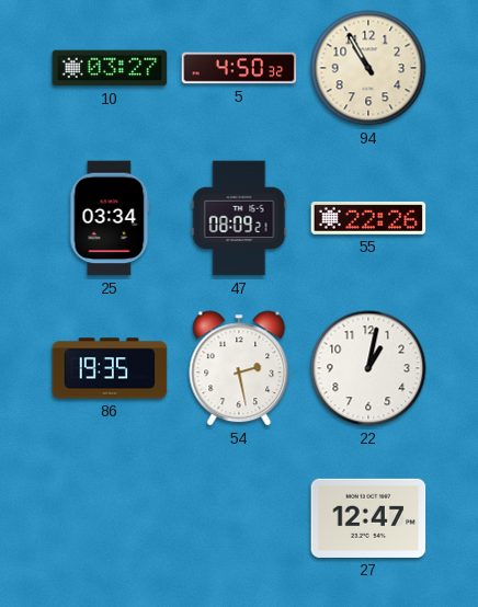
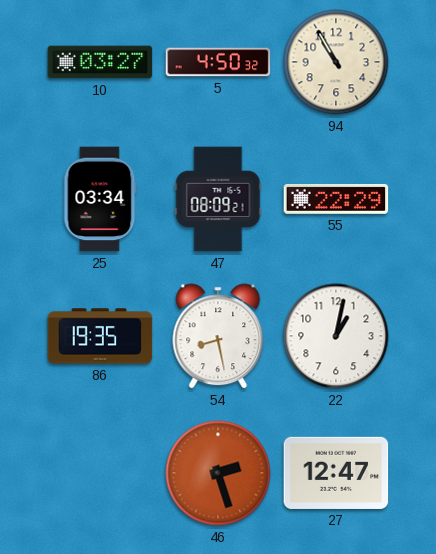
55: 22:26 -> 22:29 (336, 200)
54: 2:28 -> 8:28 (218, 336)
46: none -> 2:27 (218, 473)
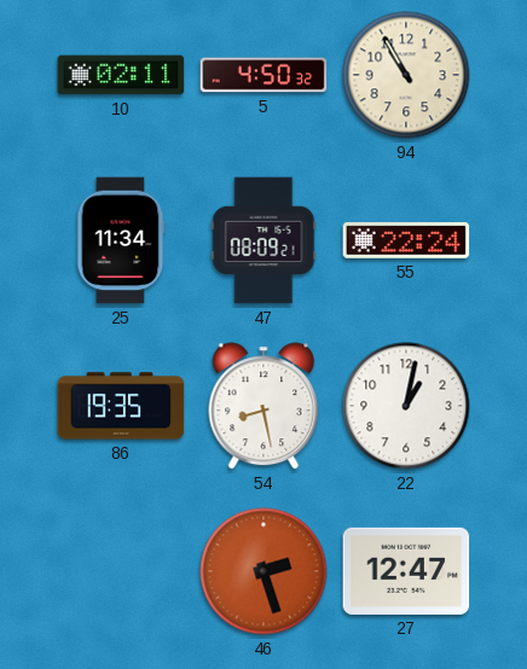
10: 03:27 -> 02:11 (121, 75)
25: 03:34 -> 11:34 (121, 240)
55: 22:29 -> 22:24 (406, 242)
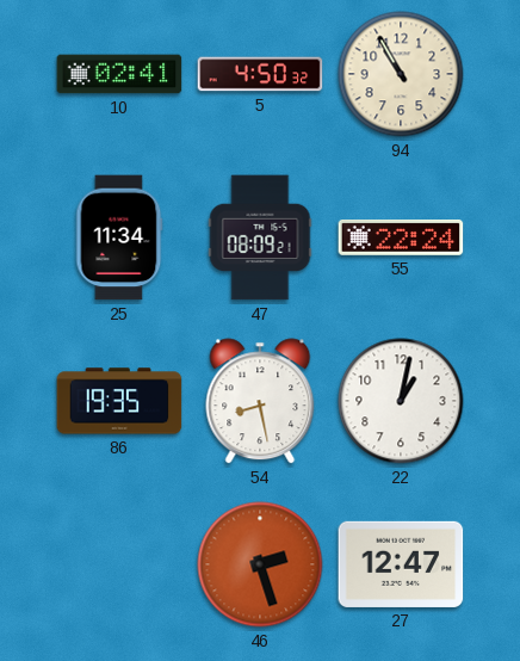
10: 02:11 -> 02:41 (119, 74)
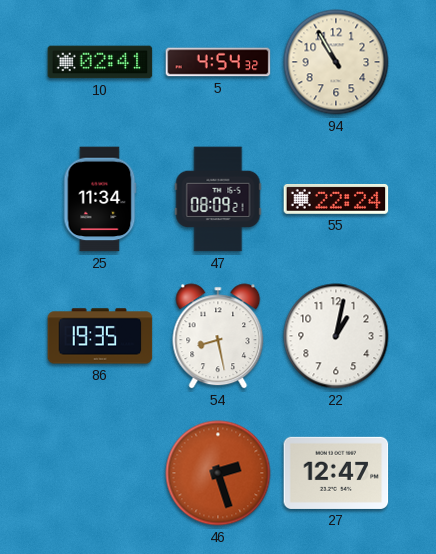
5: 4:50 -> 4:54 (218, 62)
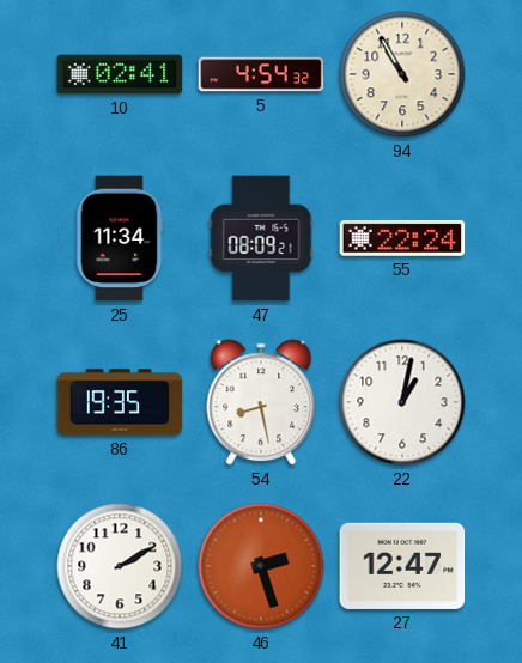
41: none -> 2:10 (120, 566)
